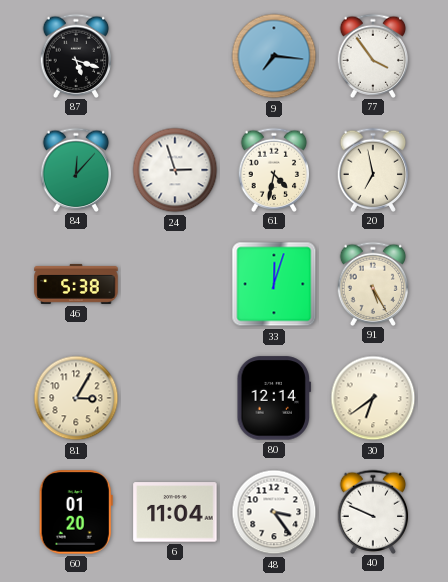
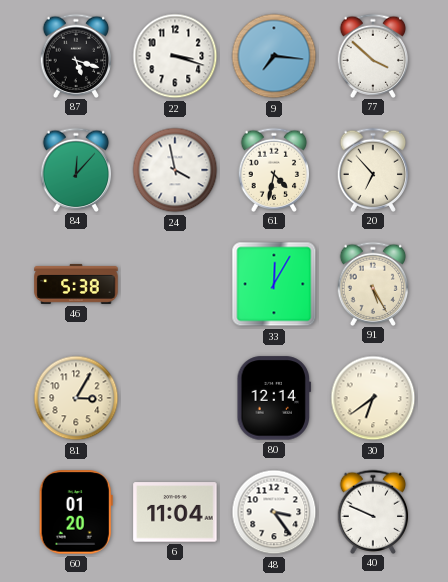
22: none -> 3:18 (175, 56)
77: 3:54 -> 3:52 (373, 55)
24: 2:57 -> 3:58 (175, 170)
20: 6:58 -> 6:53 (373, 169)
33: 12:03 -> 12:05 (274, 284)
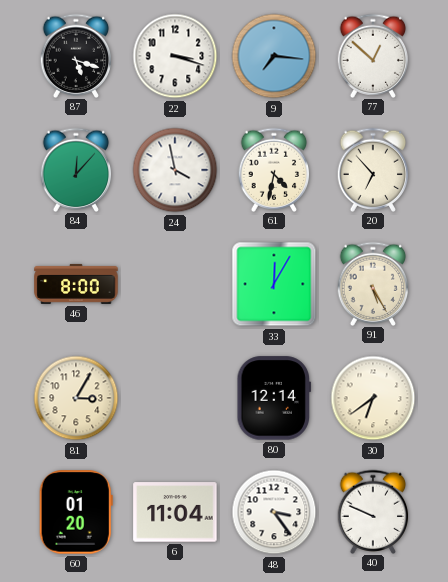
77: 3:52 -> 12:52 (373, 55)
46: 5:38 -> 8:00 (76, 284)
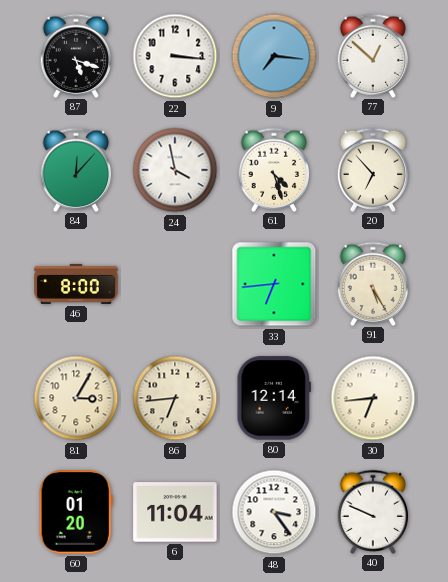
22: 3:18 -> 3:16 (175, 56)
61: 4:32 -> 4:27 (274, 169)
33: 12:05 -> 6:44 (274, 284)
86: none -> 6:44 (175, 398)
30: 6:39 -> 6:44 (373, 398)
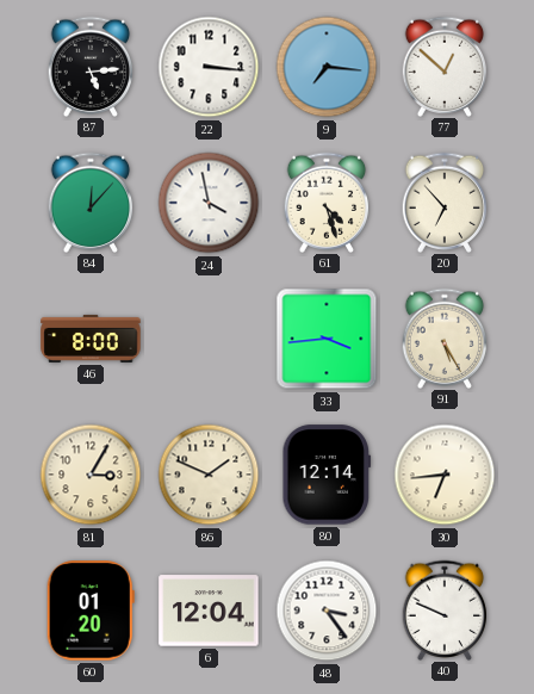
87: 5:18 -> 5:14 (91, 66)
33: 6:44 -> 3:44 (327, 339)
86: 6:44 -> 1:49 (209, 475)
6: 11:04 -> 12:04 (209, 611)
